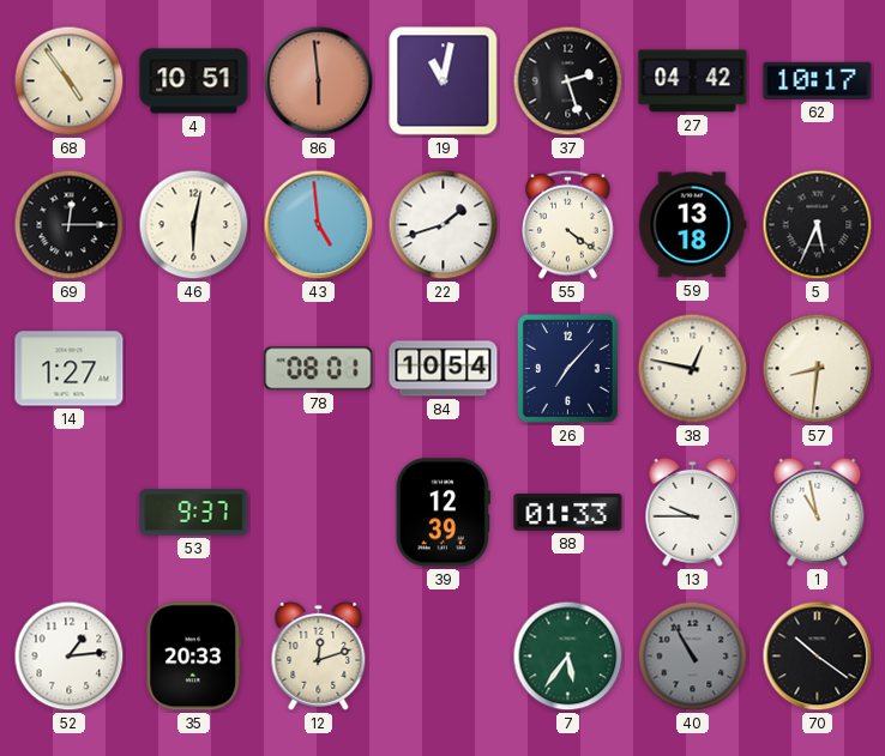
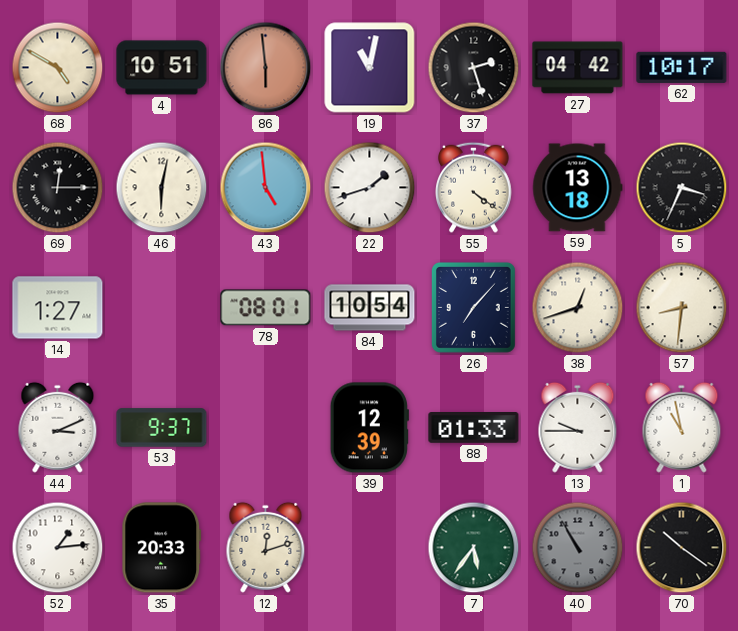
68: 4:54 -> 4:50 (58, 68)
5: 5:34 -> 3:34 (682, 188)
38: 12:47 -> 12:42 (578, 308)
44: none -> 3:11 (58, 427)
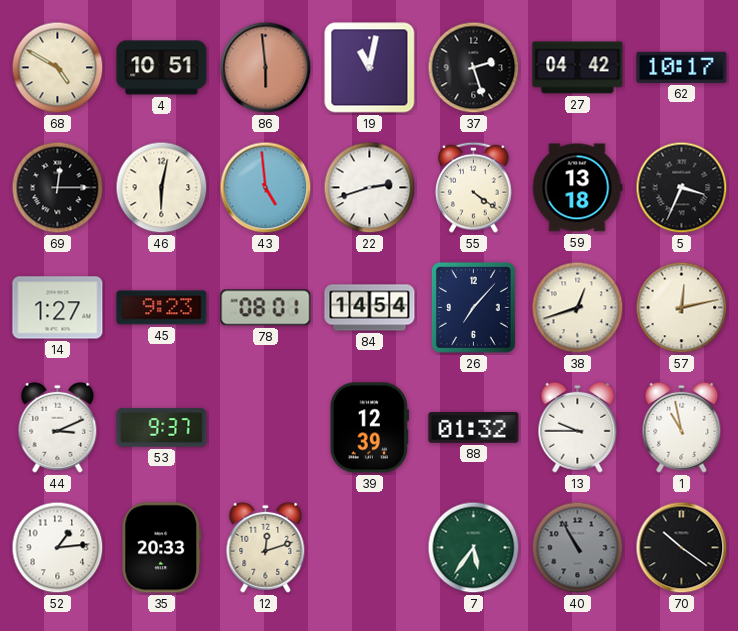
22: 1:42 -> 2:42 (370, 188)
45: none -> 9:23 (162, 308)
84: 10:54 -> 14:54 (370, 308)
57: 8:31 -> 12:13 (682, 308)
88: 01:33 -> 01:32 (474, 428)
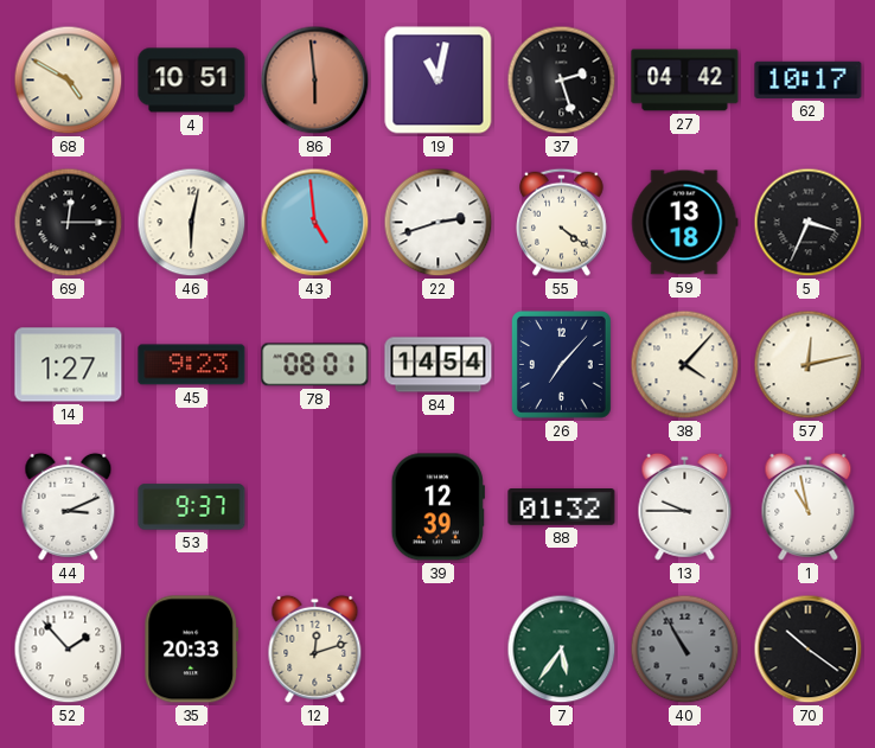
38: 12:42 -> 4:07 (685, 365)
52: 1:14 -> 1:53 (69, 650)
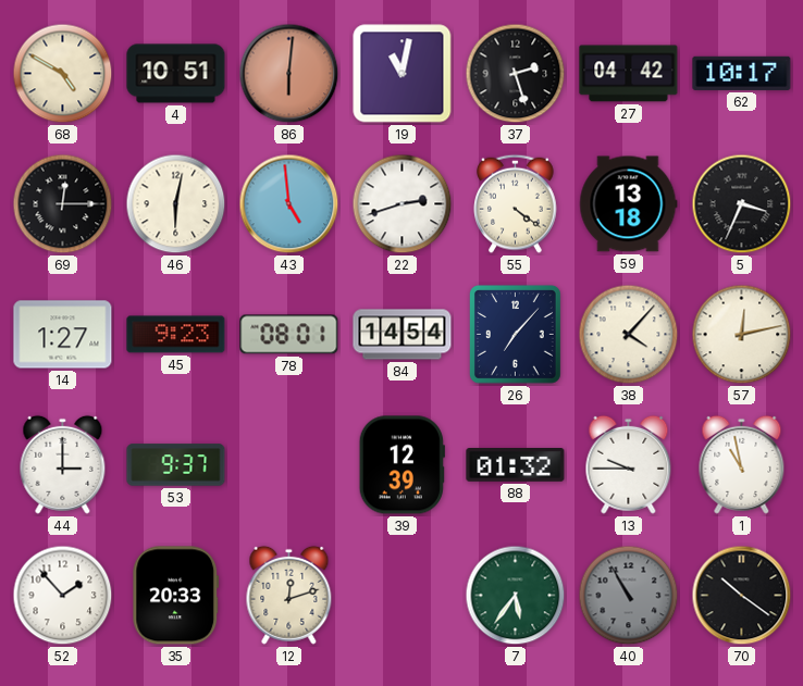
86: 5:59 -> 6:01 (289, 74)
44: 3:11 -> 3:00 (63, 464)
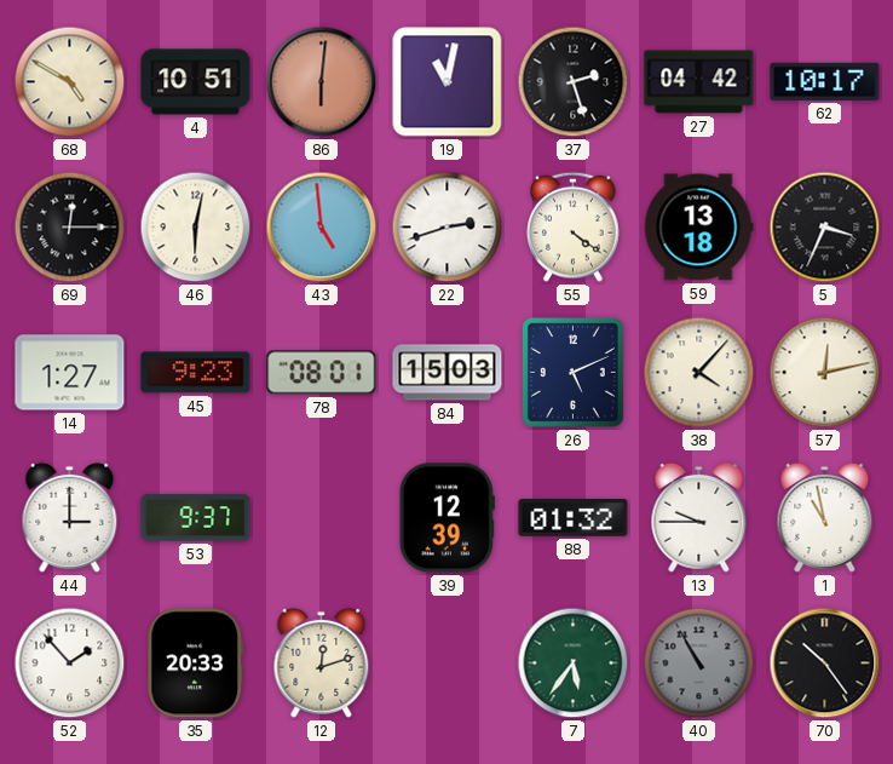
84: 14:54 -> 15:03 (448, 373)
26: 7:07 -> 5:11 (572, 372)
70: 10:21 -> 10:24 (825, 664)
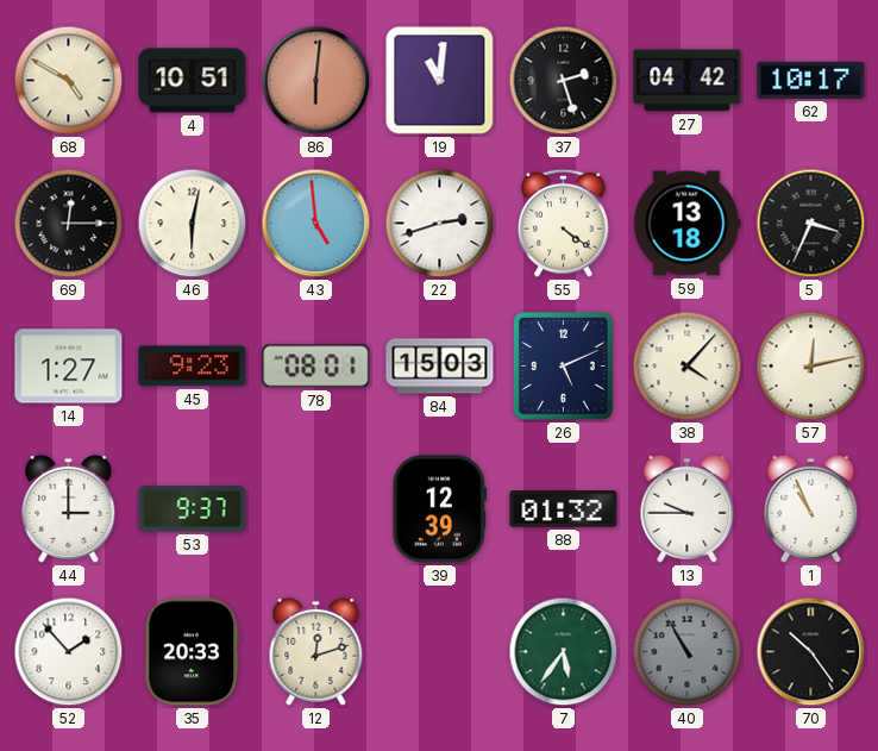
19: 11:02 -> 11:01 (440, 81)
1: 10:58 -> 10:56 (811, 508)
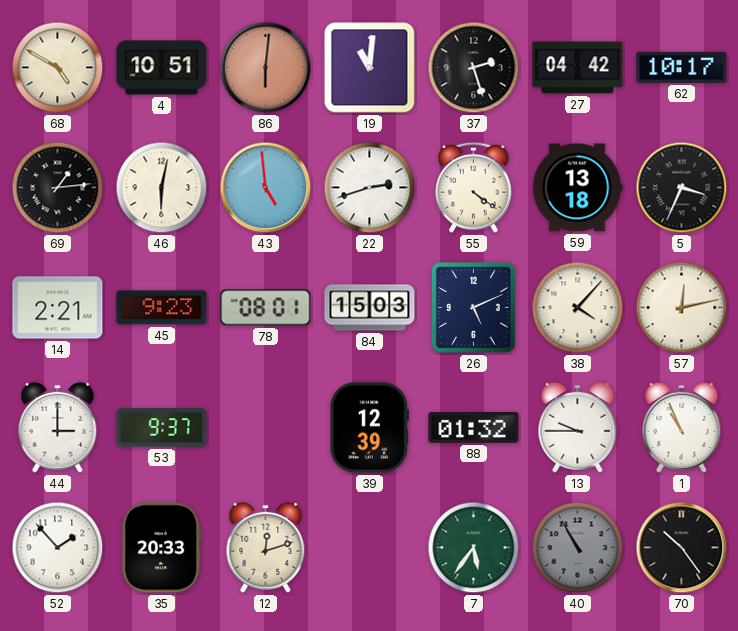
69: 12:15 -> 1:14 (58, 188)
14: 1:27 -> 2:21 (58, 308)
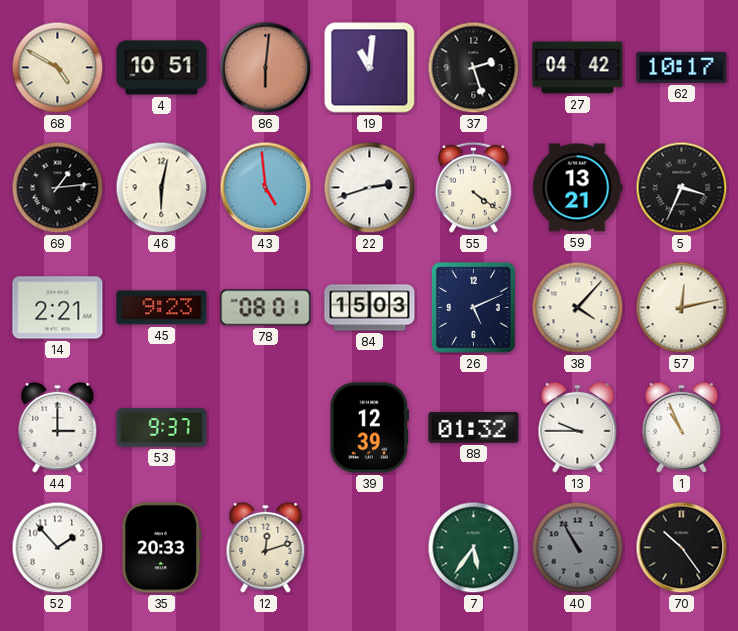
59: 13:18 -> 13:21 (578, 188)
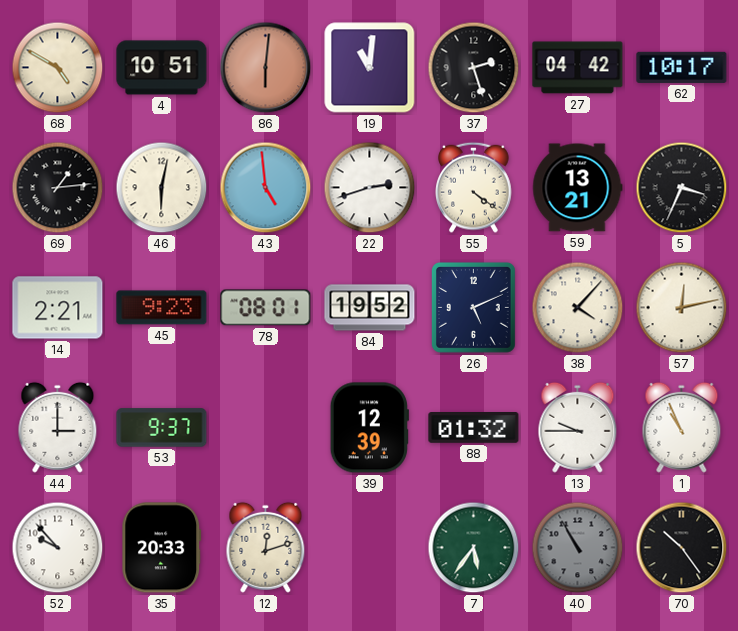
84: 15:03 -> 19:52 (370, 308)
52: 1:53 -> 9:53 (58, 548)
